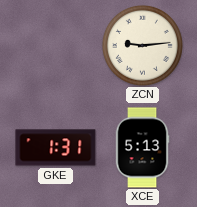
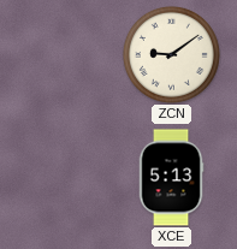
ZCN: 9:14 -> 9:09 (171, 54)
GKE: 1:31 -> none (56, 148)
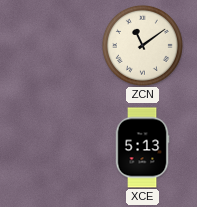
ZCN: 9:09 -> 11:09 (142, 45)
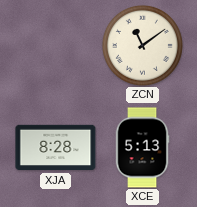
XJA: none -> 8:28 (56, 148)
